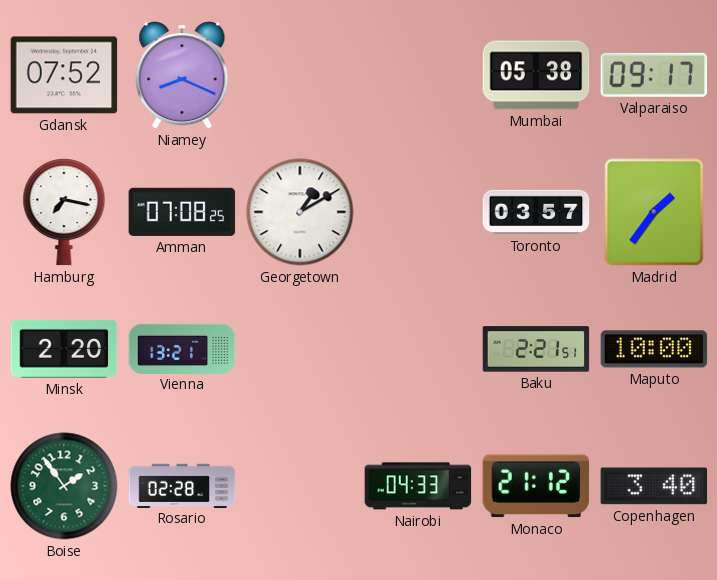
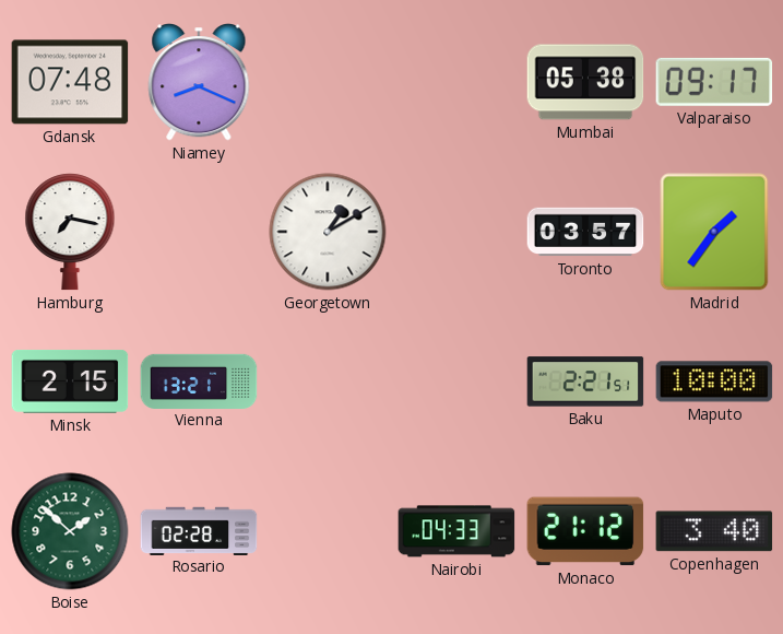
Gdansk: 07:52 -> 07:48 (70, 82)
Amman: 07:08 -> none (182, 212)
Minsk: 2:20 -> 2:15 (70, 381)
Boise: 1:54 -> 1:52 (70, 531)
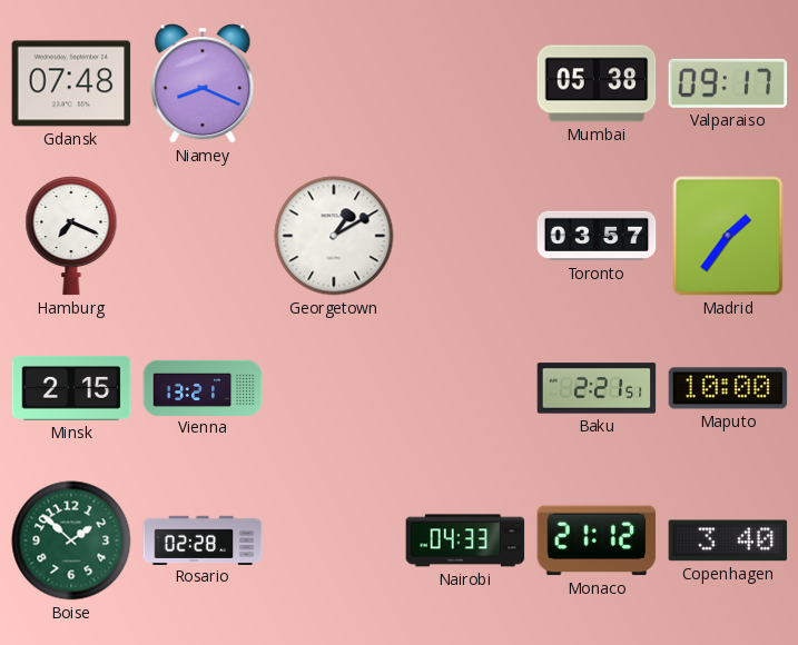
Hamburg: 7:17 -> 7:19 (71, 236)
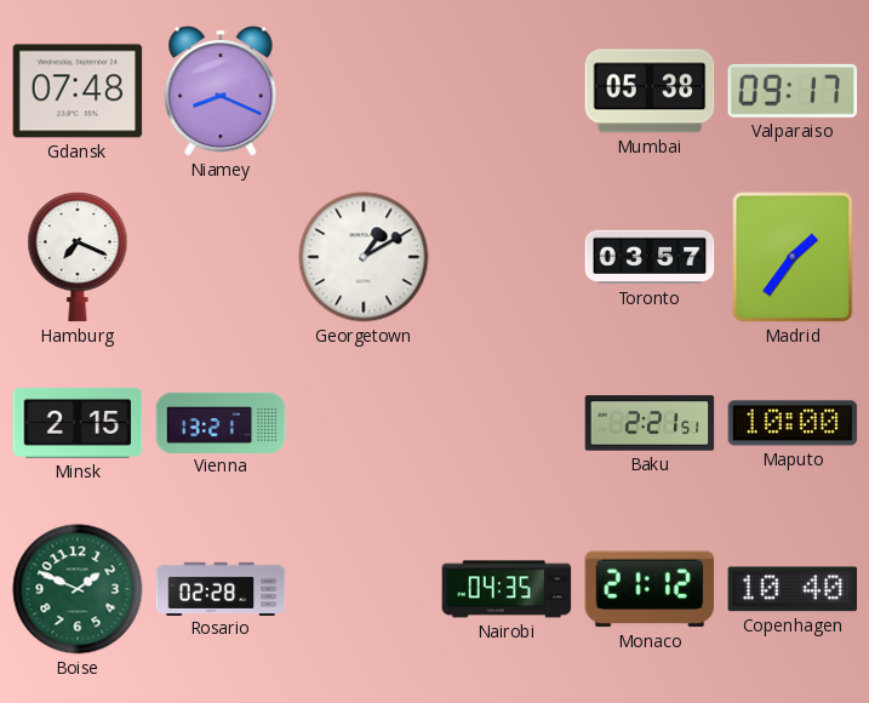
Boise: 1:52 -> 1:49 (78, 589)
Nairobi: 04:33 -> 04:35 (507, 589)
Copenhagen: 3:40 -> 10:40 (793, 589)
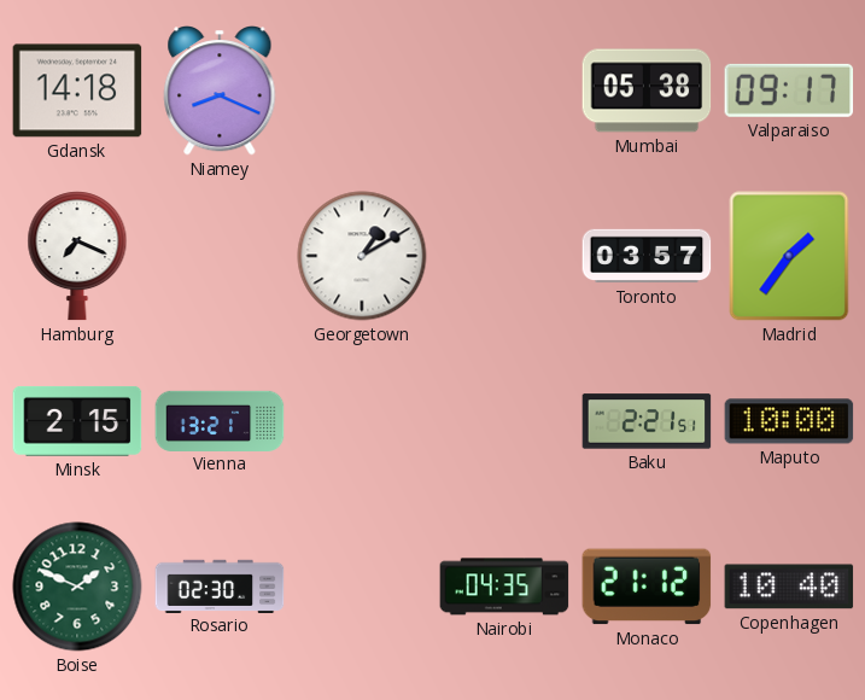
Gdansk: 07:48 -> 14:18 (77, 91)
Rosario: 02:28 -> 02:30 (220, 585)
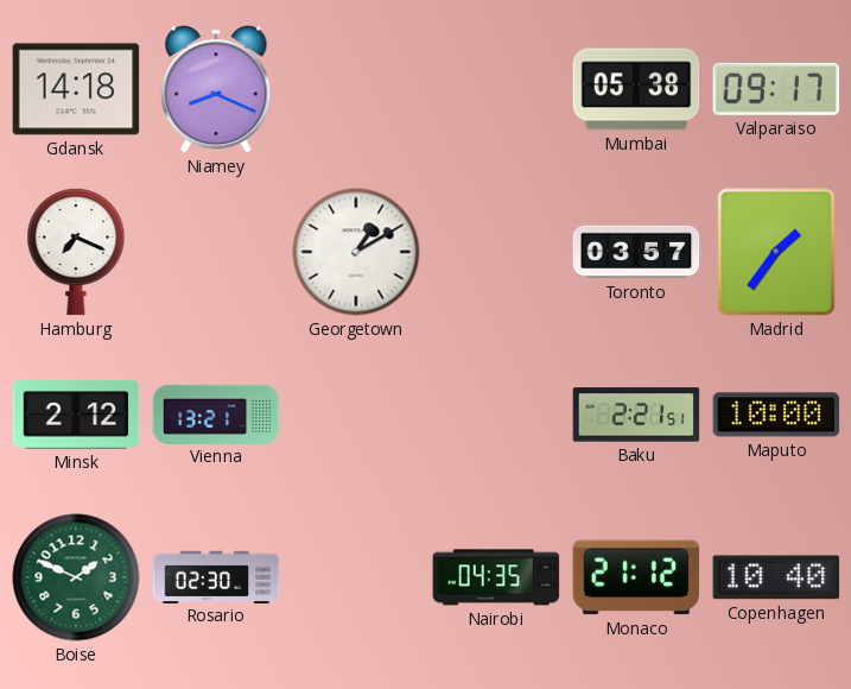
Minsk: 2:15 -> 2:12 (76, 415)
